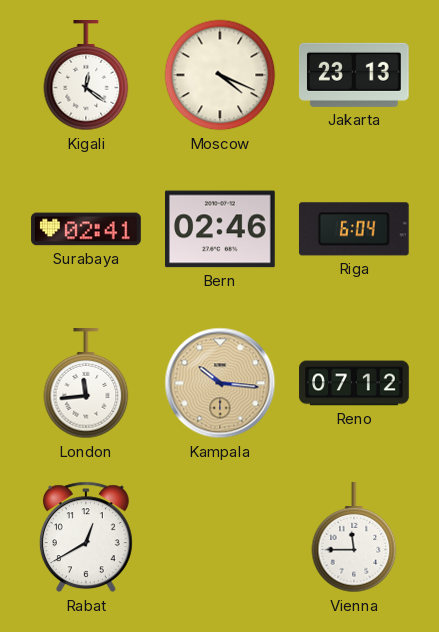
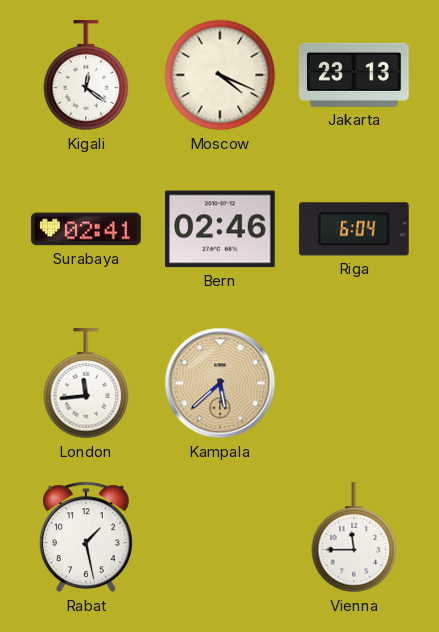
Kampala: 10:16 -> 5:38 (220, 383)
Reno: 07:12 -> none (354, 383)
Rabat: 12:40 -> 1:28 (86, 537)
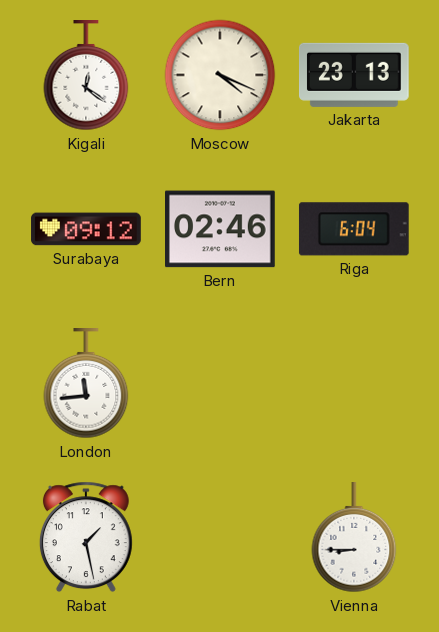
Surabaya: 02:41 -> 09:12 (86, 229)
Kampala: 5:38 -> none (220, 383)
Vienna: 11:45 -> 8:45 (354, 538)
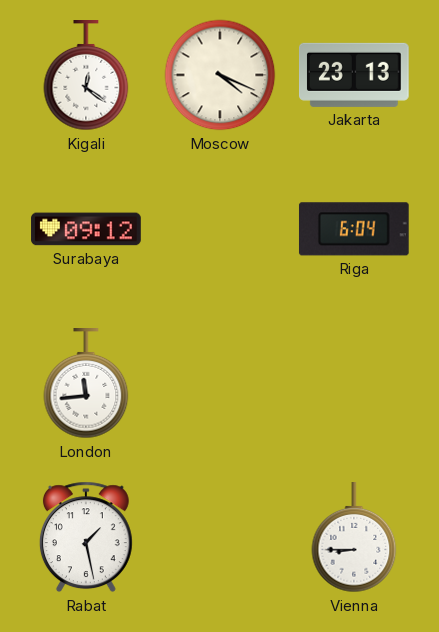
Bern: 02:46 -> none (221, 229)
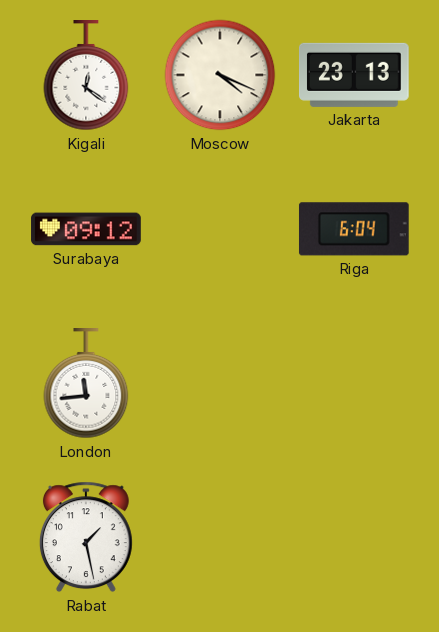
Vienna: 8:45 -> none (354, 538)
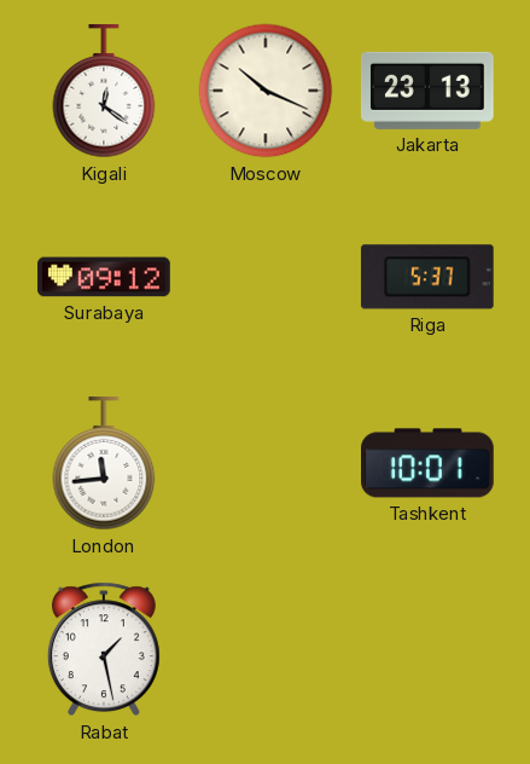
Moscow: 4:19 -> 10:19 (266, 91)
Riga: 6:04 -> 5:37 (427, 277)
Tashkent: none -> 10:01 (429, 463)
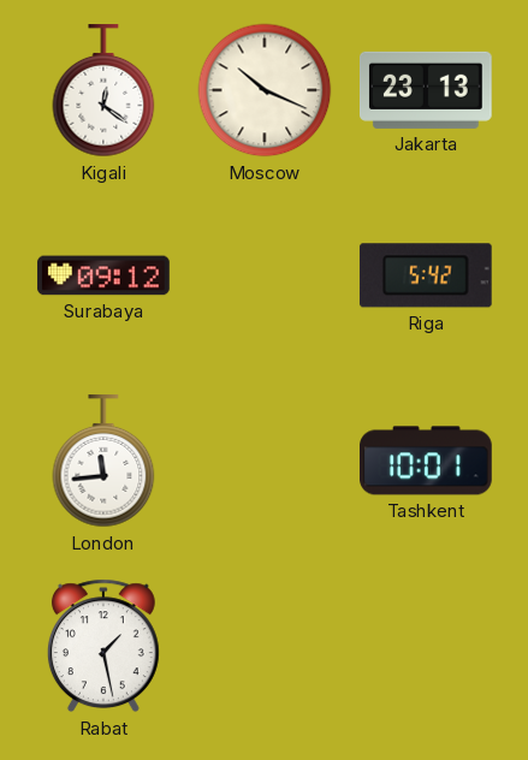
Riga: 5:37 -> 5:42 (426, 275)
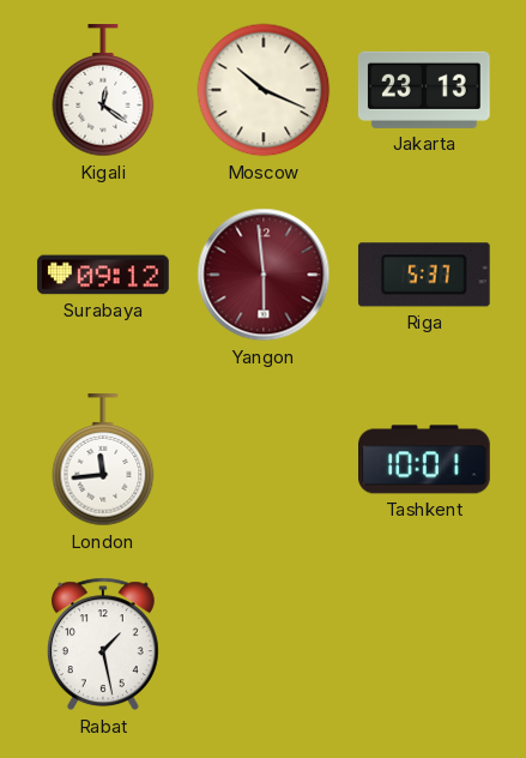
Yangon: none -> 5:59 (264, 275)
Riga: 5:42 -> 5:37 (424, 275)
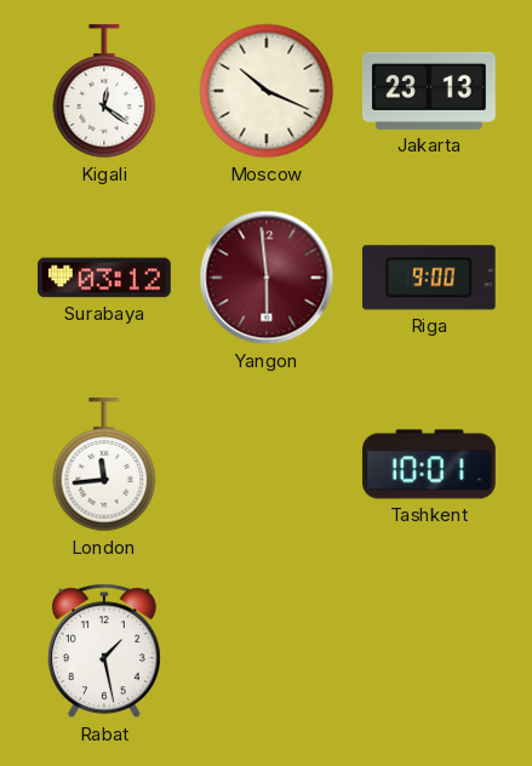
Surabaya: 09:12 -> 03:12 (104, 278)
Riga: 5:37 -> 9:00 (429, 278)
